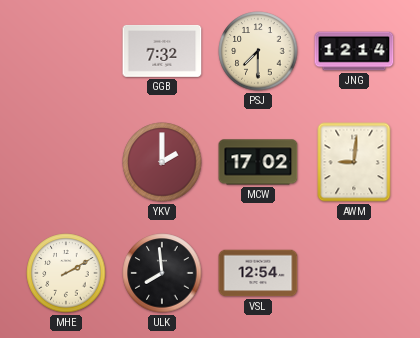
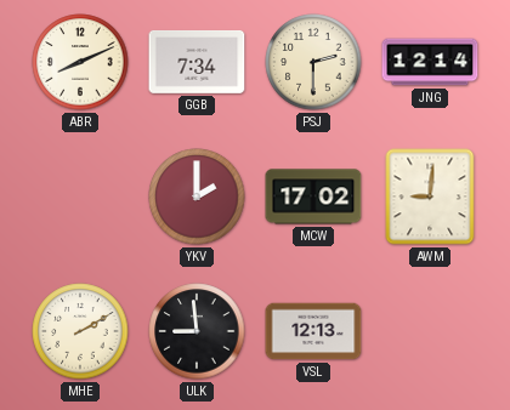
ABR: none -> 8:11 (80, 62)
GGB: 7:32 -> 7:34 (197, 62)
PSJ: 7:30 -> 2:30 (313, 62)
ULK: 7:59 -> 8:59 (197, 331)
VSL: 12:54 -> 12:13 (313, 331)
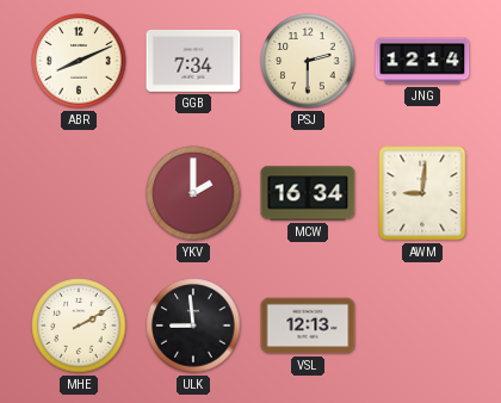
MCW: 17:02 -> 16:34 (308, 193)
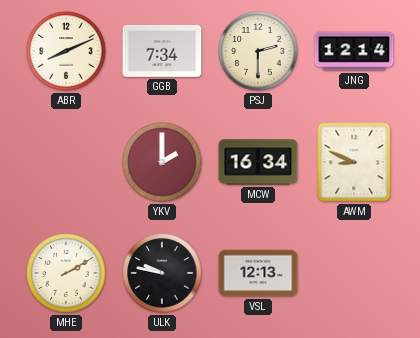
AWM: 9:01 -> 8:49 (354, 162)
ULK: 8:59 -> 9:47 (162, 273)
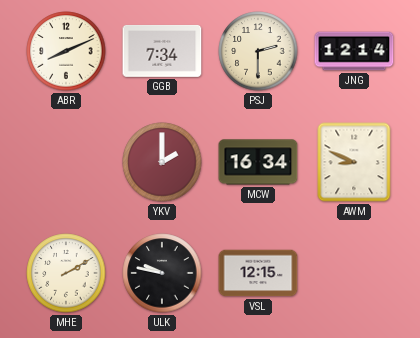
VSL: 12:13 -> 12:15 (258, 273)
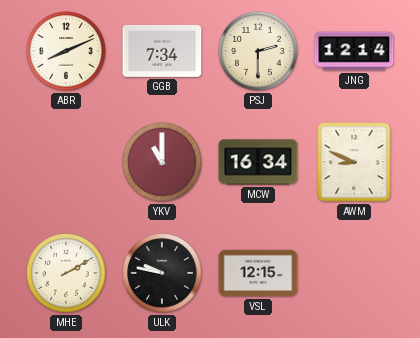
YKV: 2:00 -> 11:00 (162, 162)
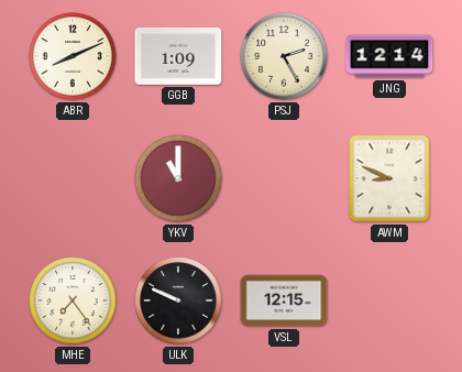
GGB: 7:34 -> 1:09 (178, 56)
PSJ: 2:30 -> 2:25 (284, 56)
MCW: 16:34 -> none (258, 162)
MHE: 2:10 -> 7:24 (73, 300)
ULK: 9:47 -> 9:49 (178, 300)
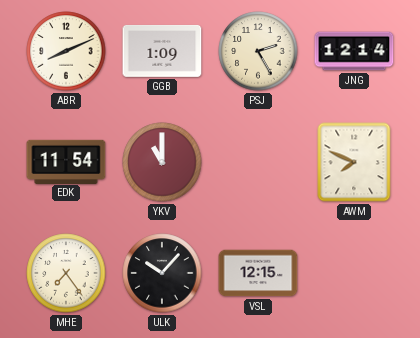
EDK: none -> 11:54 (66, 161)
AWM: 8:49 -> 7:49 (354, 162)
ULK: 9:49 -> 10:07 (162, 273)
